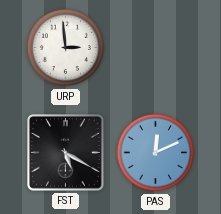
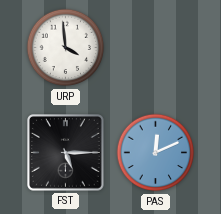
URP: 2:59 -> 3:59 (66, 48)
FST: 5:20 -> 5:15 (66, 153)
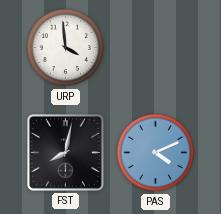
FST: 5:15 -> 8:02 (66, 153)
PAS: 12:11 -> 4:11 (156, 153)
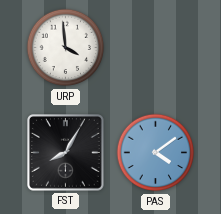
FST: 8:02 -> 8:05 (66, 153)
PAS: 4:11 -> 4:09 (156, 153)
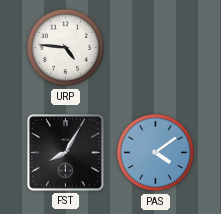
URP: 3:59 -> 4:46 (66, 48)
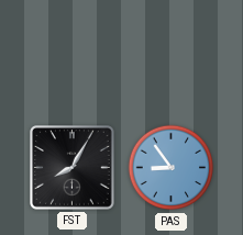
URP: 4:46 -> none (66, 48)
PAS: 4:09 -> 8:54 (172, 168)
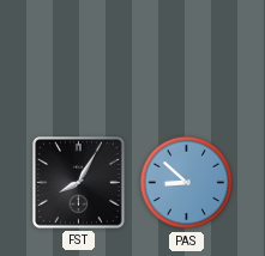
PAS: 8:54 -> 8:52 (187, 183)
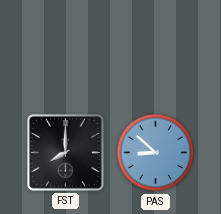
FST: 8:05 -> 8:00 (66, 153)
